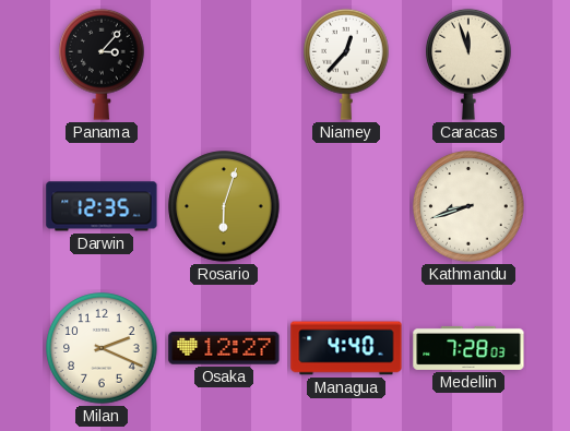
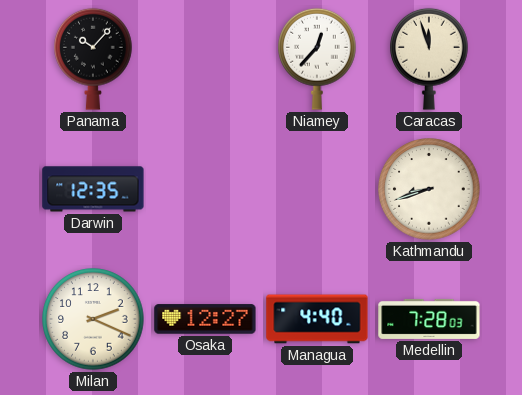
Panama: 3:07 -> 10:07 (93, 59)
Rosario: 6:03 -> none (224, 206)
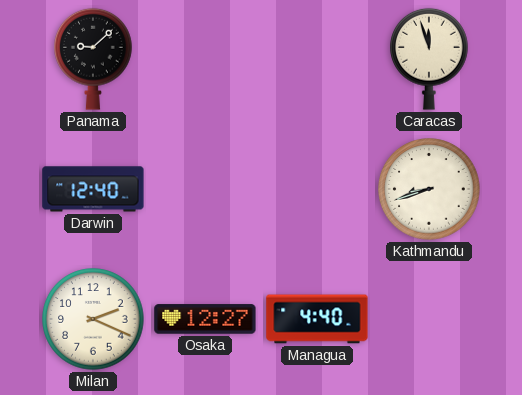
Panama: 10:07 -> 9:08 (93, 59)
Niamey: 12:37 -> none (317, 59)
Darwin: 12:35 -> 12:40 (93, 189)
Medellin: 7:28 -> none (429, 319)
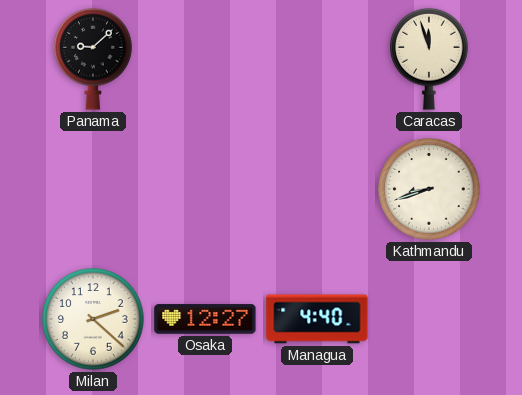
Darwin: 12:40 -> none (93, 189)
Milan: 2:19 -> 2:22 (93, 319)
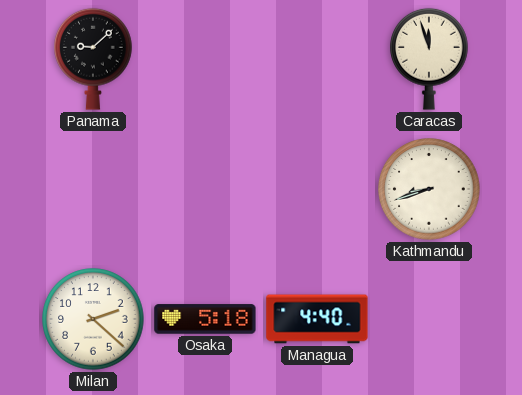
Osaka: 12:27 -> 5:18 (205, 319)
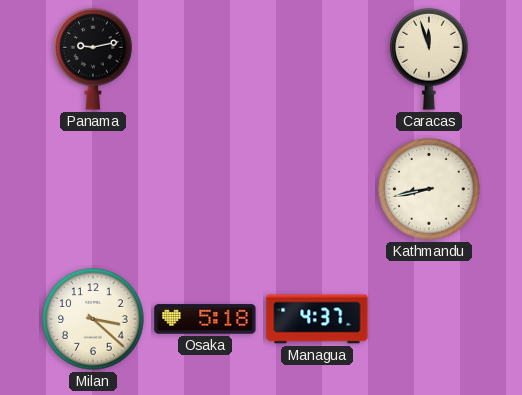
Panama: 9:08 -> 9:13 (93, 59)
Kathmandu: 8:42 -> 8:43 (429, 189)
Milan: 2:22 -> 3:22 (93, 319)
Managua: 4:40 -> 4:37 (317, 319)
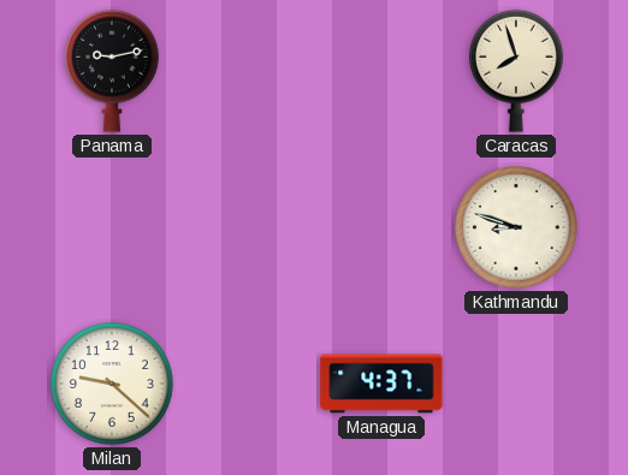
Caracas: 11:57 -> 7:57 (516, 71)
Kathmandu: 8:43 -> 8:48 (516, 227)
Milan: 3:22 -> 9:22 (112, 384)
Osaka: 5:18 -> none (205, 319)
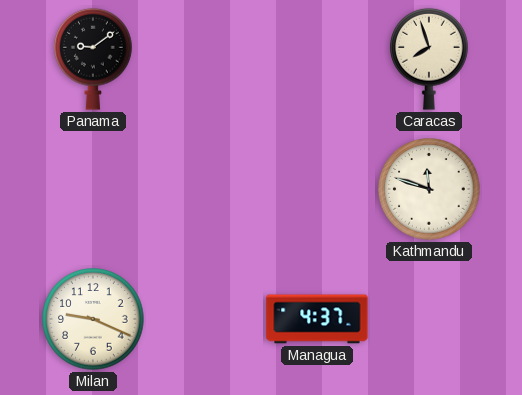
Panama: 9:13 -> 9:09 (93, 59)
Kathmandu: 8:48 -> 11:48 (429, 189)
Milan: 9:22 -> 9:19 (93, 319)
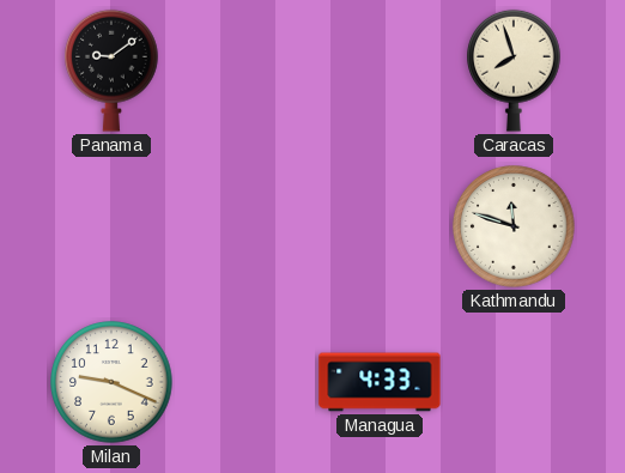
Managua: 4:37 -> 4:33 (380, 382)
